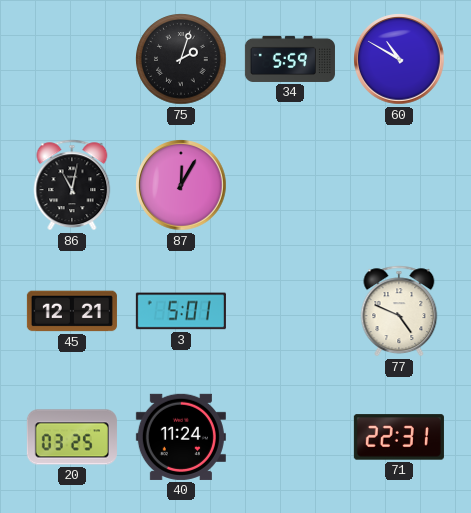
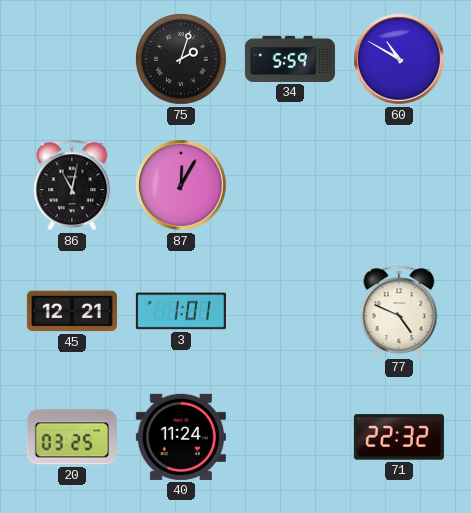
3: 5:01 -> 1:01 (181, 311)
71: 22:31 -> 22:32 (399, 437)
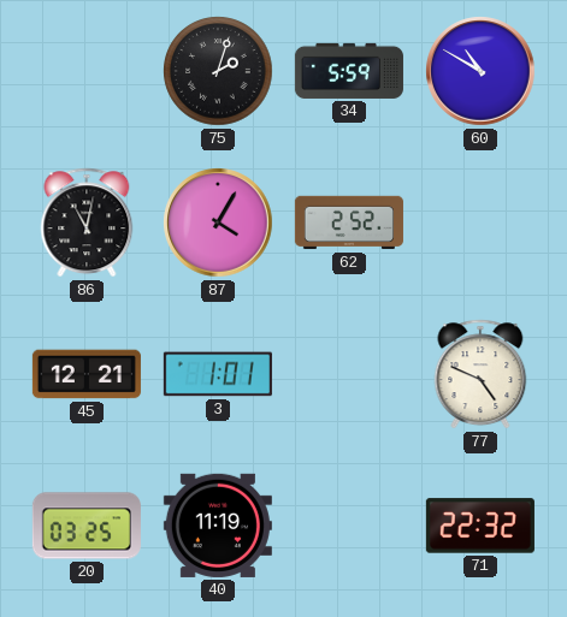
87: 12:05 -> 4:05 (218, 223)
62: none -> 2:52 (349, 223)
40: 11:24 -> 11:19 (218, 526)
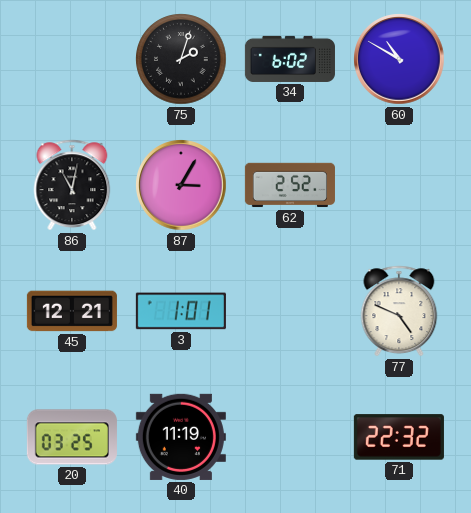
34: 5:59 -> 6:02 (290, 59)
87: 4:05 -> 3:05 (181, 185)
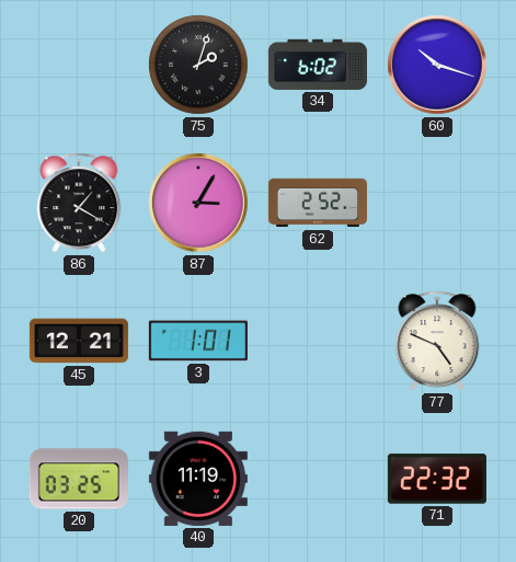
60: 10:50 -> 10:18 (437, 65)
86: 11:02 -> 1:20 (79, 203)
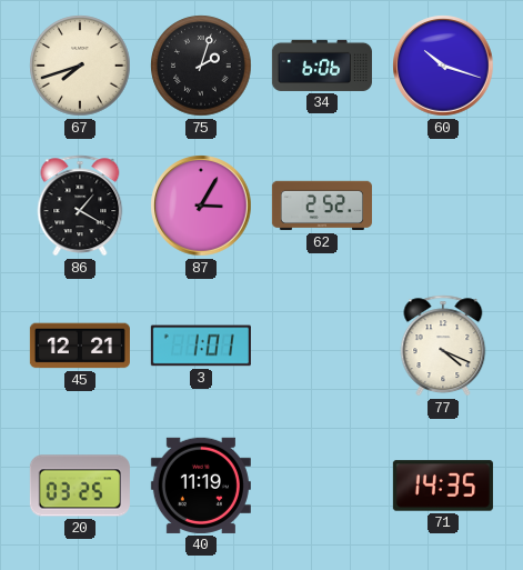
67: none -> 7:42 (80, 66)
34: 6:02 -> 6:06 (322, 66)
77: 4:49 -> 4:19 (443, 346)
71: 22:32 -> 14:35 (443, 486)
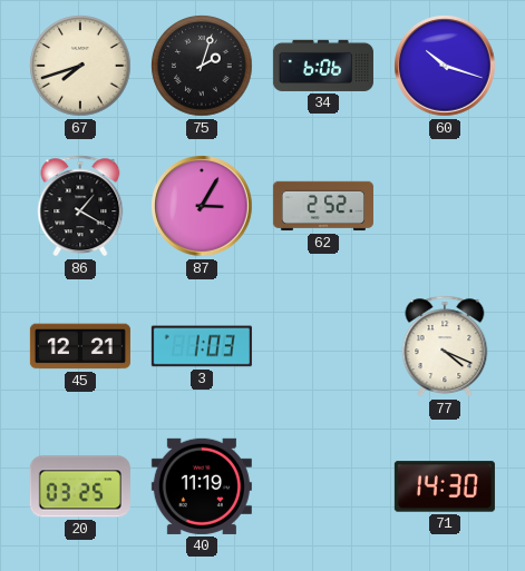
3: 1:01 -> 1:03 (202, 346)
71: 14:35 -> 14:30 (445, 486)
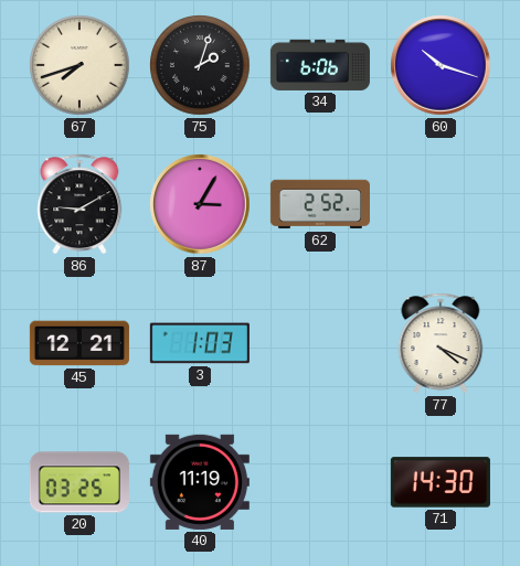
86: 1:20 -> 9:10 (79, 204)
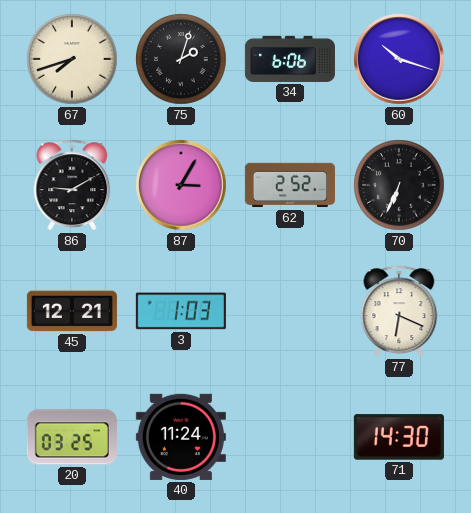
70: none -> 6:34 (399, 185)
77: 4:19 -> 6:19 (399, 311)
40: 11:19 -> 11:24 (181, 437)
